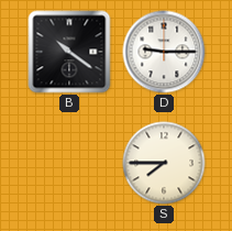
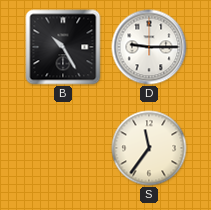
B: 10:21 -> 10:25 (63, 47)
S: 7:45 -> 11:36 (149, 148)
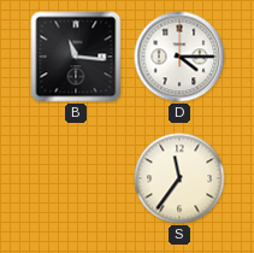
B: 10:25 -> 11:16 (76, 57)
D: 9:15 -> 4:15 (179, 57)
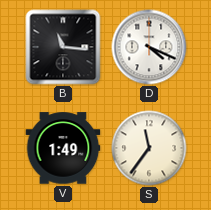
D: 4:15 -> 4:19 (149, 47)
V: none -> 1:49 (63, 148)
